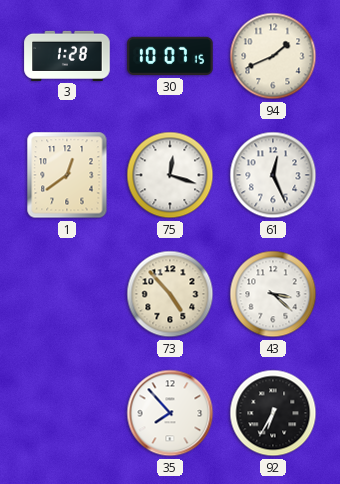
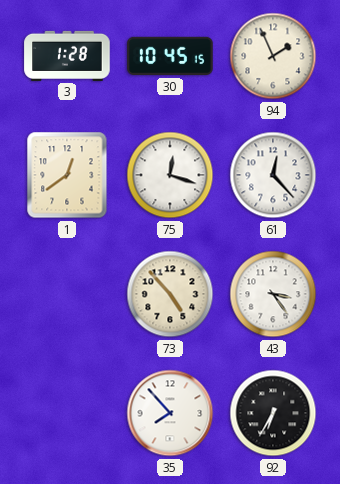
30: 10:07 -> 10:45 (170, 56)
94: 1:41 -> 1:56 (273, 56)
61: 12:26 -> 12:23 (273, 175)
43: 3:22 -> 3:24 (273, 294)
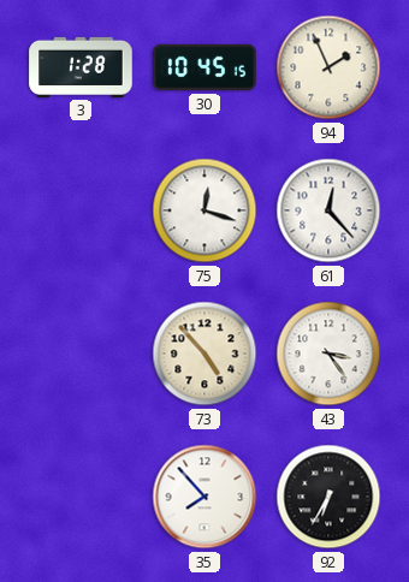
1: 12:39 -> none (67, 175)
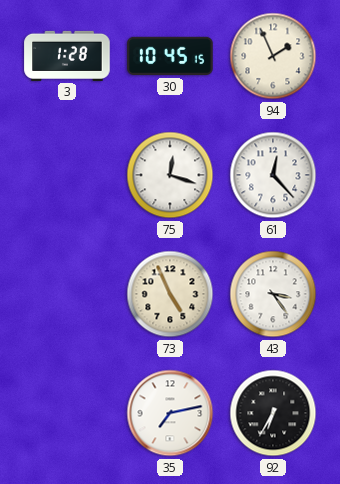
73: 4:53 -> 4:56 (170, 294)
35: 7:53 -> 7:13 (170, 413)
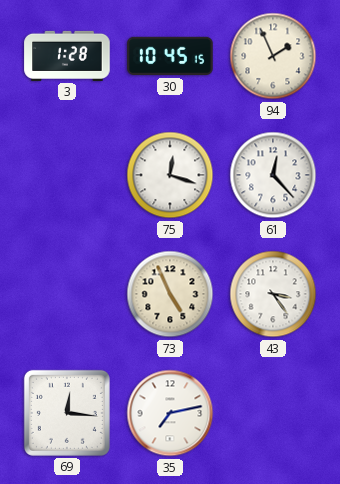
69: none -> 12:16 (67, 413)
92: 6:35 -> none (273, 413)
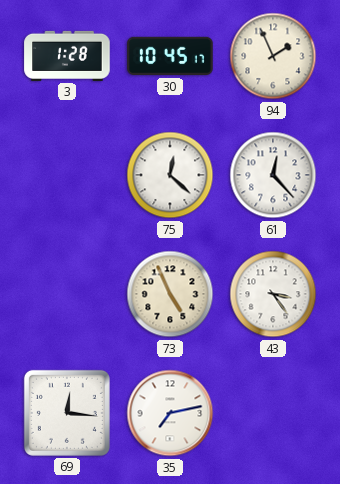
30: 10:45:15 -> 10:45:17 (170, 56)
75: 12:18 -> 12:22 (170, 175)
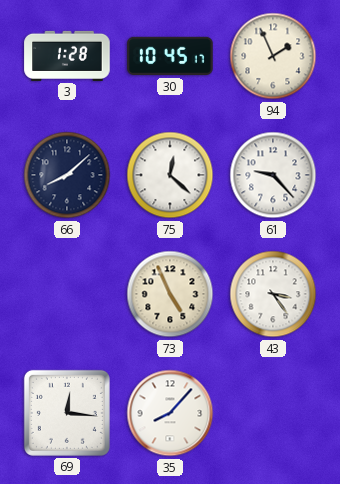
66: none -> 8:08 (67, 175)
61: 12:23 -> 9:23 (273, 175)
35: 7:13 -> 8:07 (170, 413)
